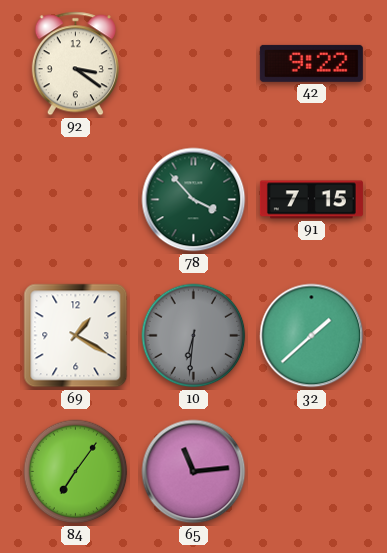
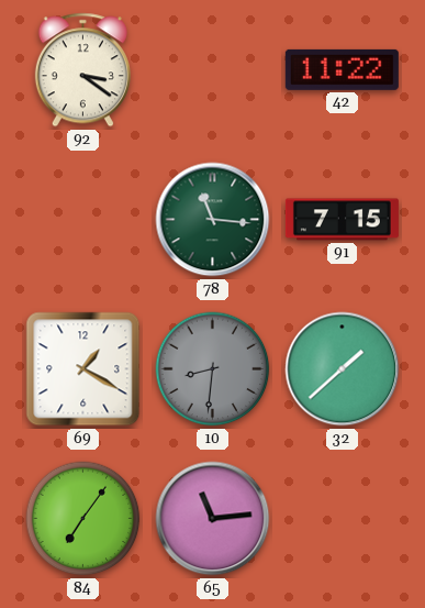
42: 9:22 -> 11:22 (342, 69)
78: 3:53 -> 11:16 (213, 220)
10: 6:31 -> 8:31 (213, 369)
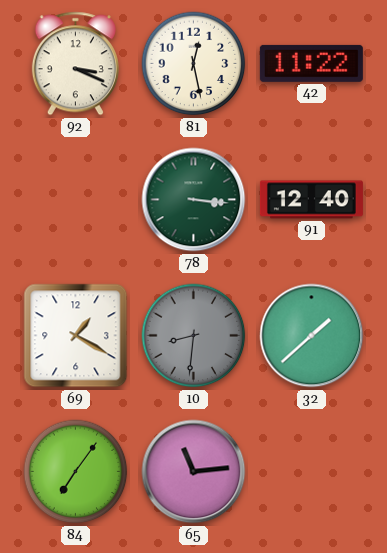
92: 3:21 -> 3:19 (75, 64)
81: none -> 12:28 (194, 64)
78: 11:16 -> 3:16 (194, 200)
91: 7:15 -> 12:40 (311, 200)
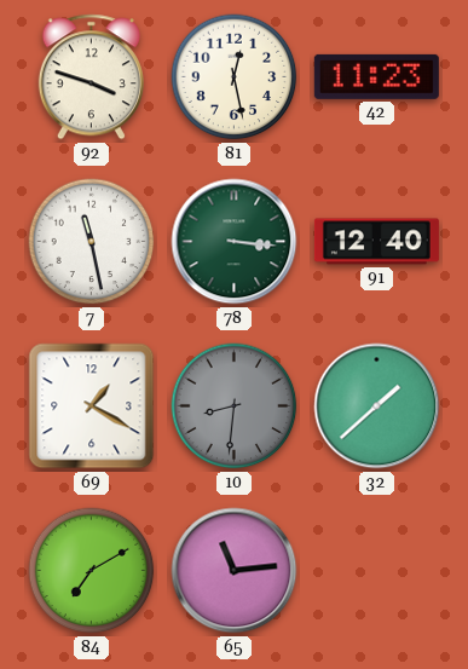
92: 3:19 -> 3:48 (91, 77)
42: 11:22 -> 11:23 (376, 76)
7: none -> 11:28 (92, 242)
84: 7:06 -> 7:10 (92, 571)
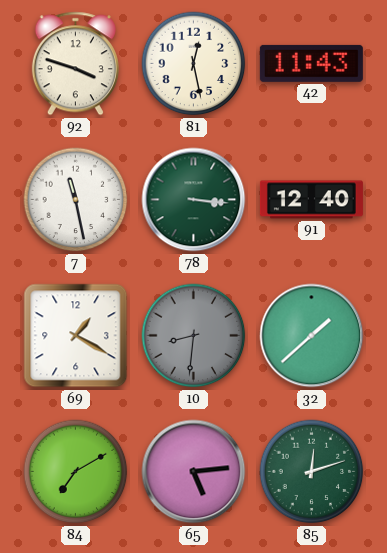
42: 11:23 -> 11:43 (311, 63)
65: 11:14 -> 5:14 (194, 472)
85: none -> 12:12 (312, 472)
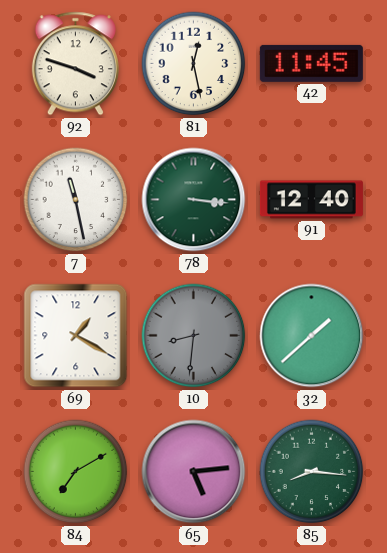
42: 11:43 -> 11:45 (311, 63)
85: 12:12 -> 8:16 (312, 472)
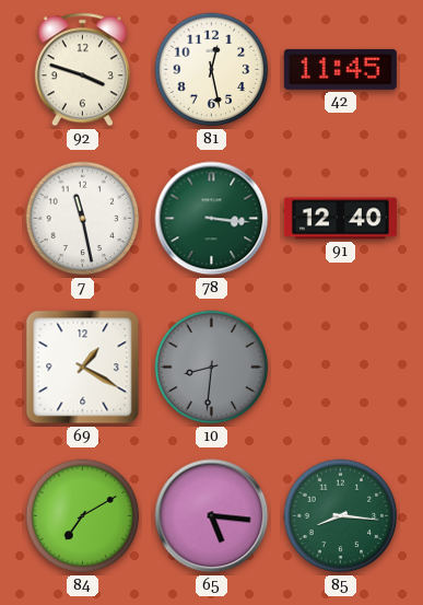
32: 1:38 -> none (312, 336)
65: 5:14 -> 5:16 (212, 516)
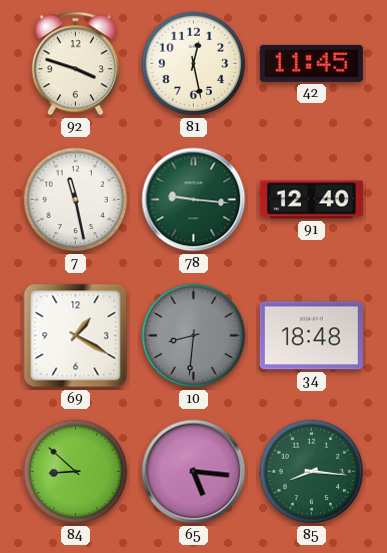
78: 3:16 -> 9:16 (194, 200)
34: none -> 18:48 (311, 336)
84: 7:10 -> 8:52 (76, 472)
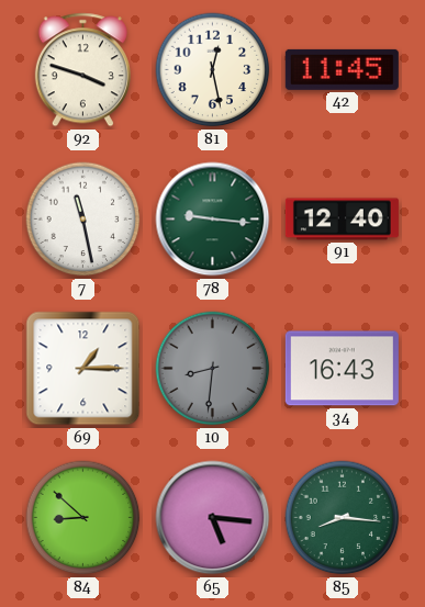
69: 1:20 -> 1:15 (83, 369)
34: 18:48 -> 16:43 (342, 369)
